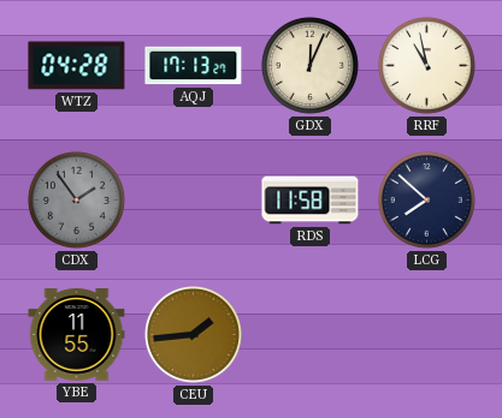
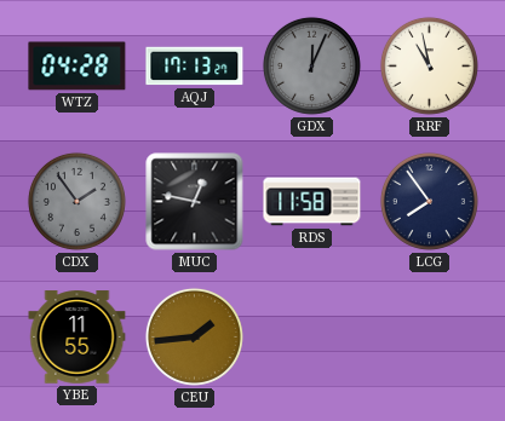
GDX dial: cream -> grey (311, 65)
MUC: none -> 12:47 (195, 202)
LCG: 7:52 -> 7:54 (429, 201)
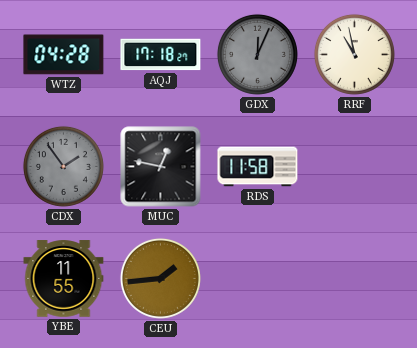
AQJ: 17:13 -> 17:18 (161, 55)
LCG: 7:54 -> none (429, 201)
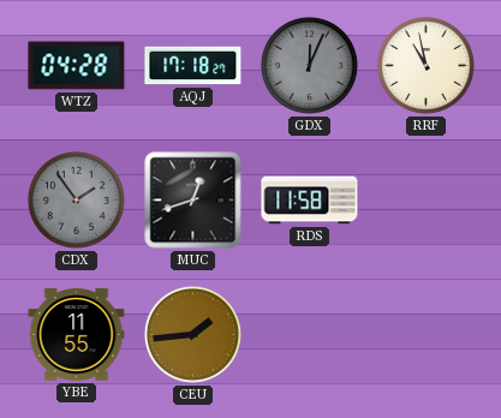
MUC: 12:47 -> 12:42 (193, 201)
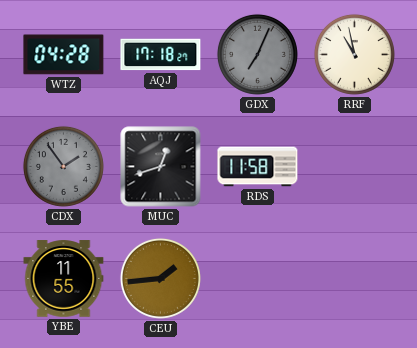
GDX: 12:04 -> 7:04 (257, 54)
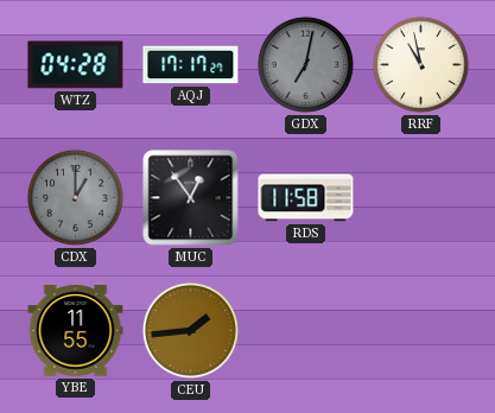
AQJ: 17:18 -> 17:17 (191, 65)
GDX: 7:04 -> 7:02 (305, 64)
CDX: 1:54 -> 1:00 (75, 197)
MUC: 12:42 -> 12:54 (191, 198)
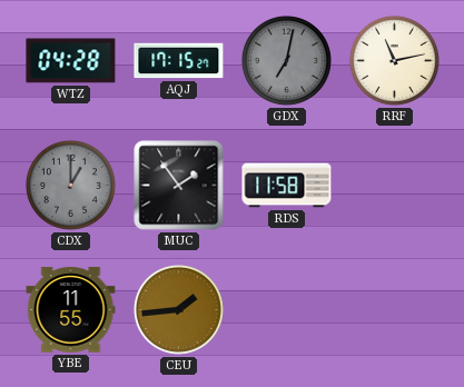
AQJ: 17:17 -> 17:15 (179, 61)
RRF: 10:58 -> 11:13 (394, 60)
MUC: 12:54 -> 1:54 (179, 186)
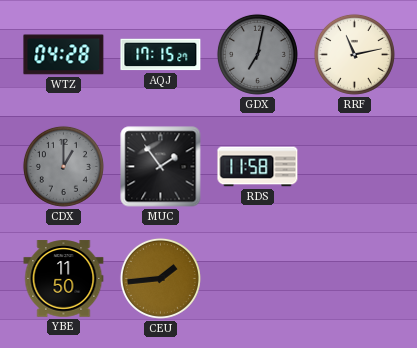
YBE: 11:55 -> 11:50 (64, 279)
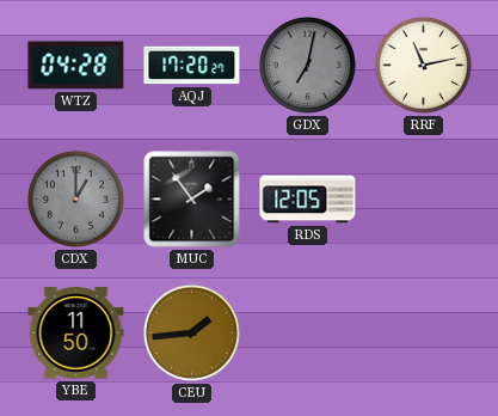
AQJ: 17:15 -> 17:20 (192, 66)
RDS: 11:58 -> 12:05 (308, 200)
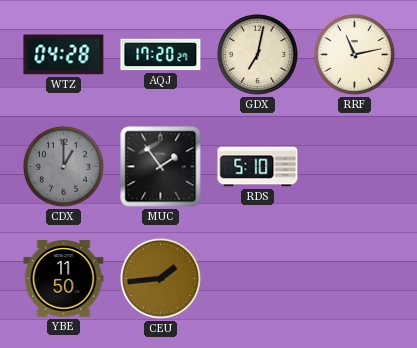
GDX dial: grey -> cream (257, 54)
RDS: 12:05 -> 5:10 (258, 167)
